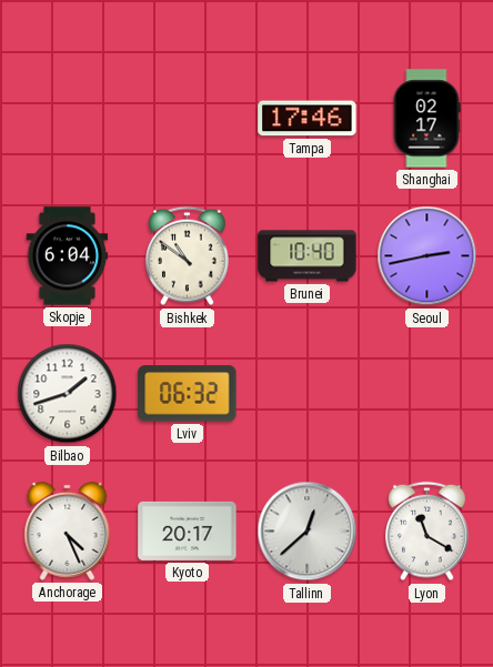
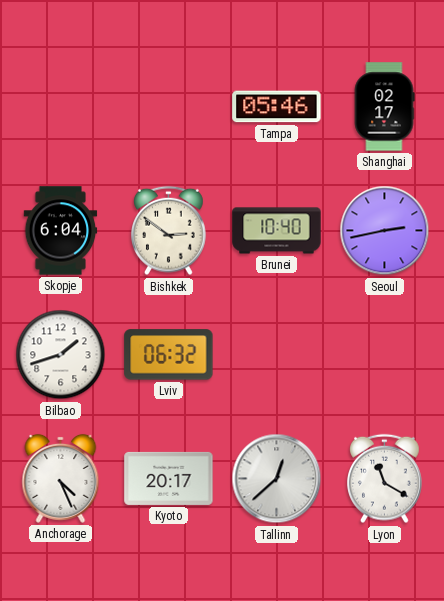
Tampa: 17:46 -> 05:46 (277, 107)
Bishkek: 10:51 -> 2:51 (169, 231)
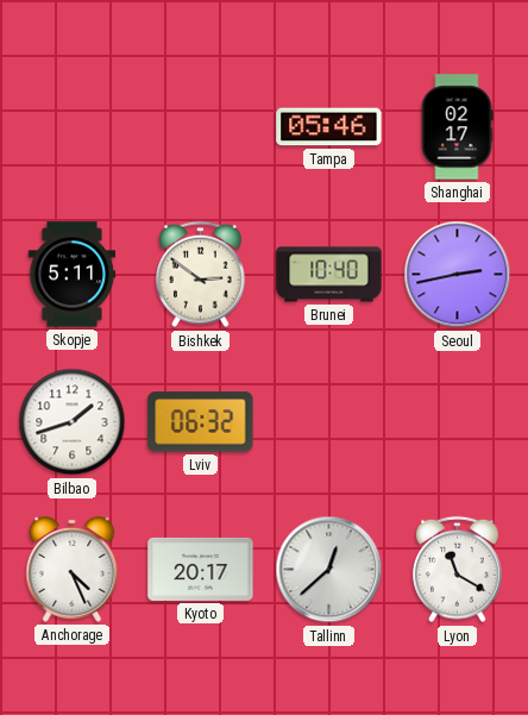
Skopje: 6:04 -> 5:11 (73, 275)
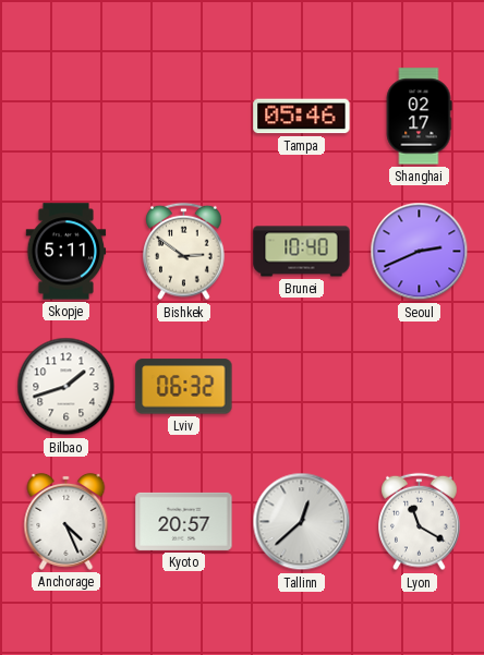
Seoul: 2:43 -> 2:41 (420, 252)
Kyoto: 20:17 -> 20:57 (184, 521)
